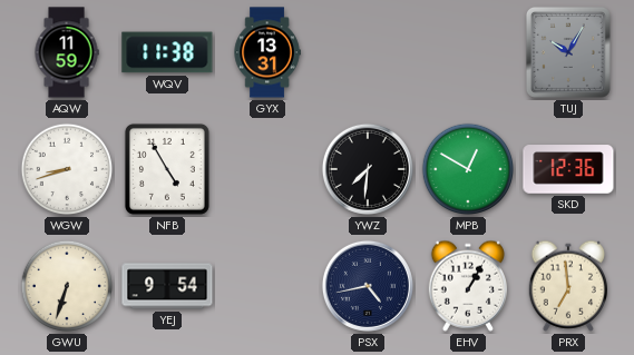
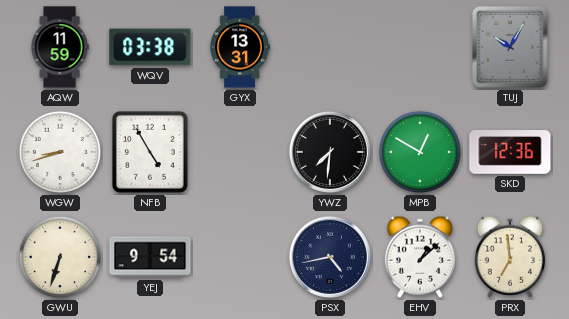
WQV: 11:38 -> 03:38 (150, 47)
EHV: 1:05 -> 1:08 (419, 257)
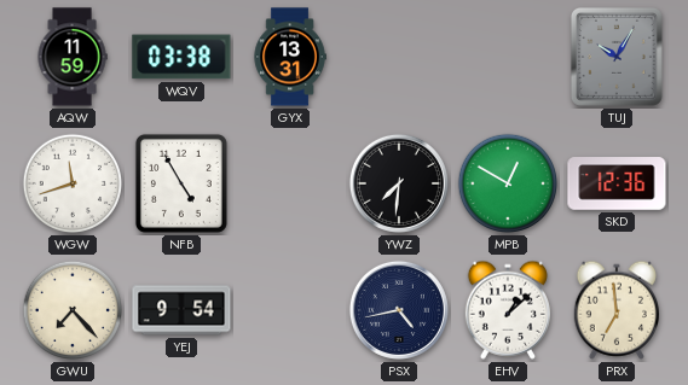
WGW: 8:42 -> 11:42 (73, 183)
GWU: 6:33 -> 7:23 (73, 310)
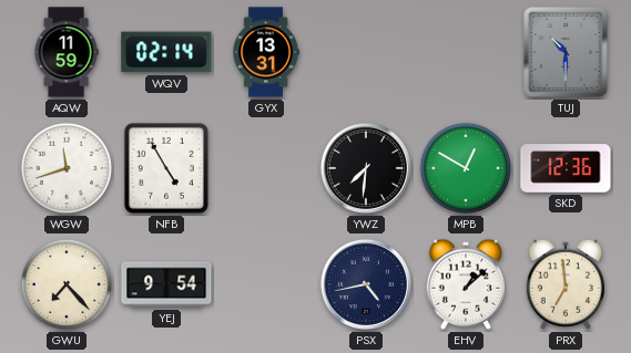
WQV: 03:38 -> 02:14 (166, 52)
TUJ: 10:05 -> 10:30 (566, 52)
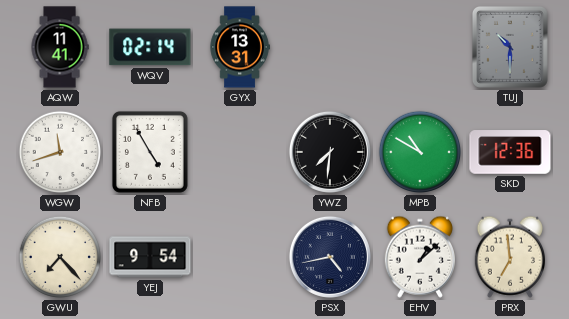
AQW: 11:59 -> 11:41 (60, 47)
MPB: 12:50 -> 10:50 (420, 152)
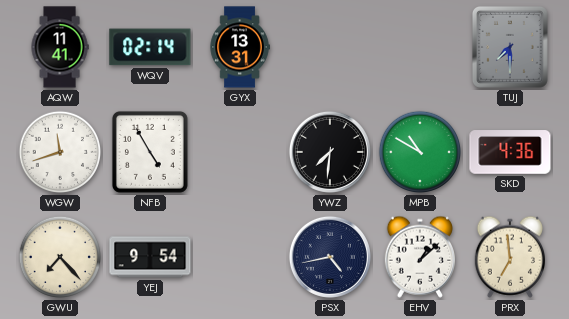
TUJ: 10:30 -> 7:30 (510, 47)
SKD: 12:36 -> 4:36 (510, 152)
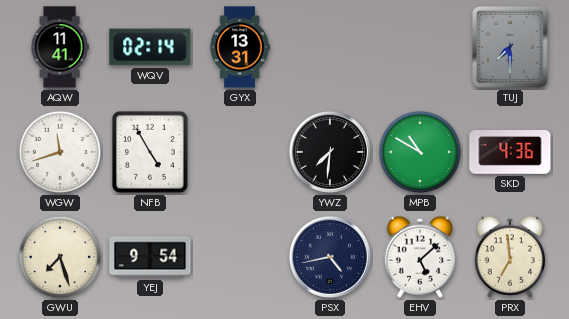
GWU: 7:23 -> 7:27 (60, 257)
EHV: 1:08 -> 5:08 (419, 257)
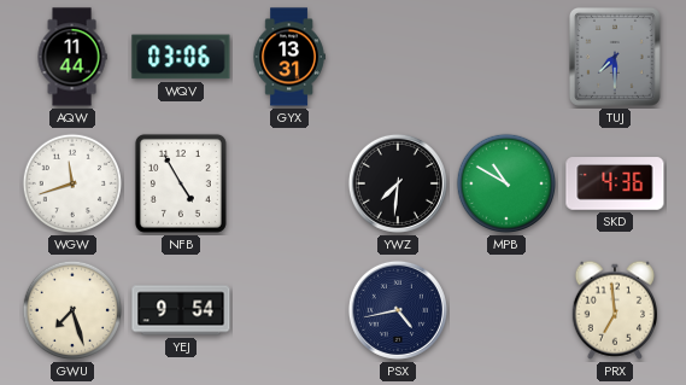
AQW: 11:41 -> 11:44 (72, 57)
WQV: 02:14 -> 03:06 (181, 57)
EHV: 5:08 -> none (419, 257)
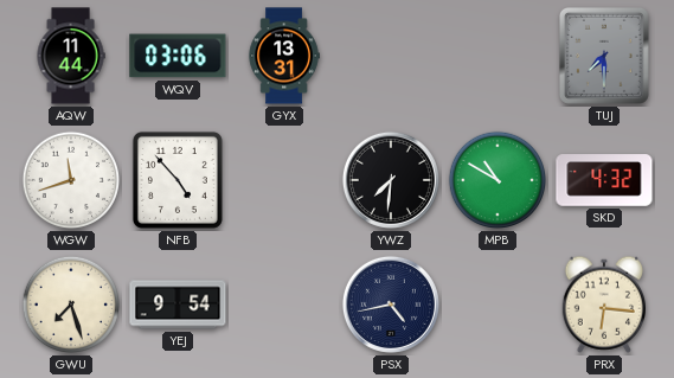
NFB: 4:55 -> 4:53 (178, 180)
SKD: 4:36 -> 4:32 (604, 180)
PRX: 6:59 -> 6:16 (603, 305)
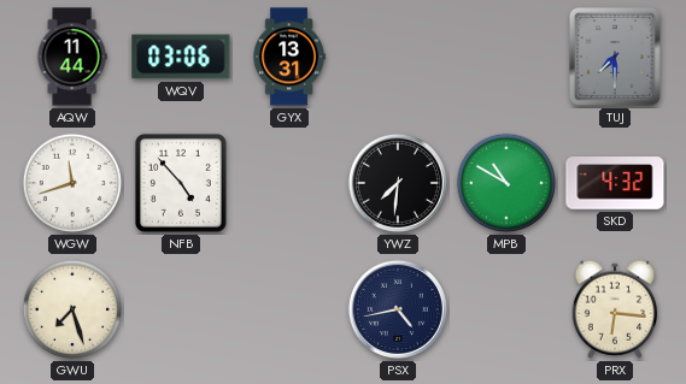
YEJ: 9:54 -> none (178, 305)
